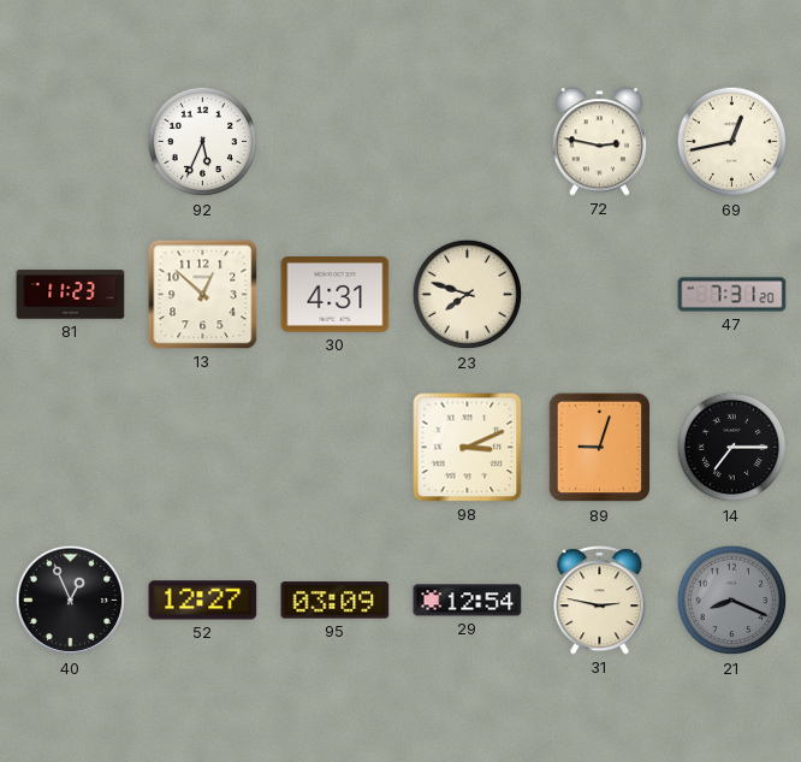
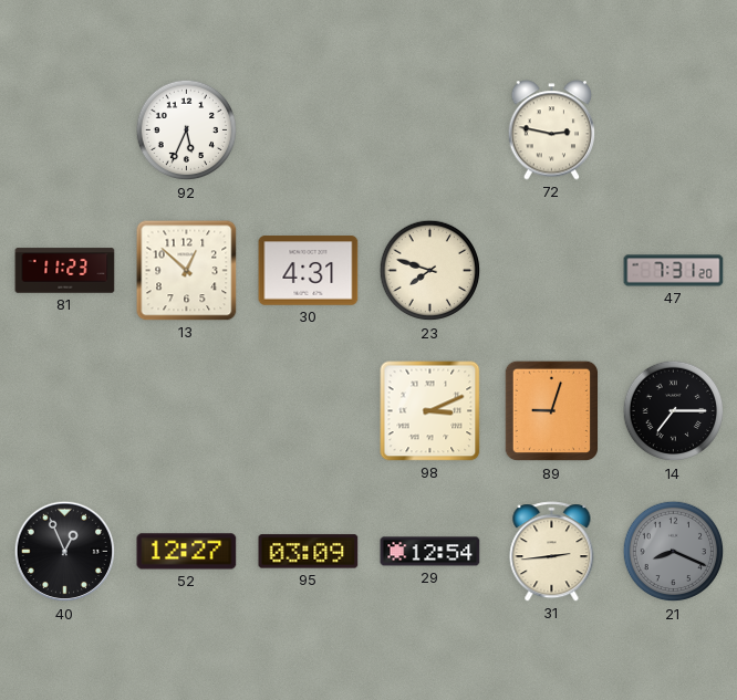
69: 12:43 -> none (732, 142)
31: 2:47 -> 2:44 (552, 552)
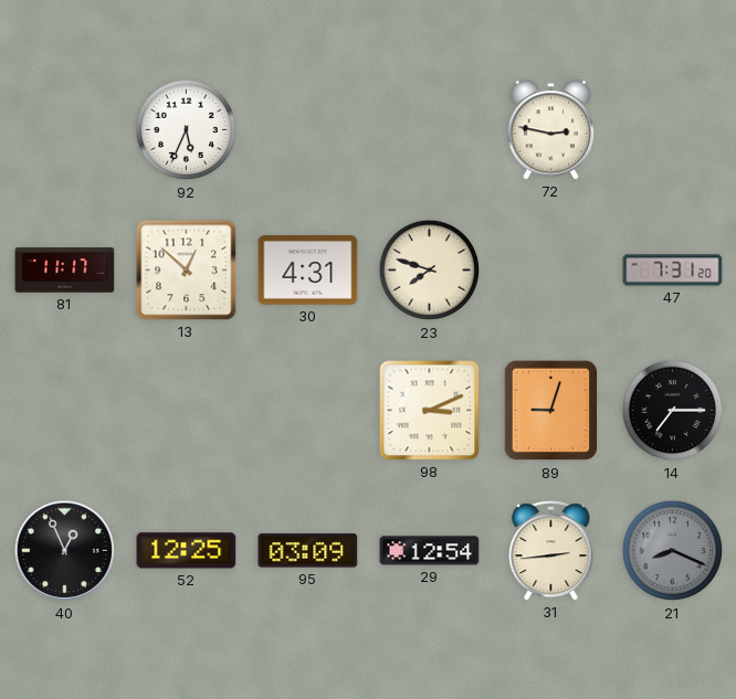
81: 11:23 -> 11:17 (65, 271)
52: 12:27 -> 12:25 (187, 551)
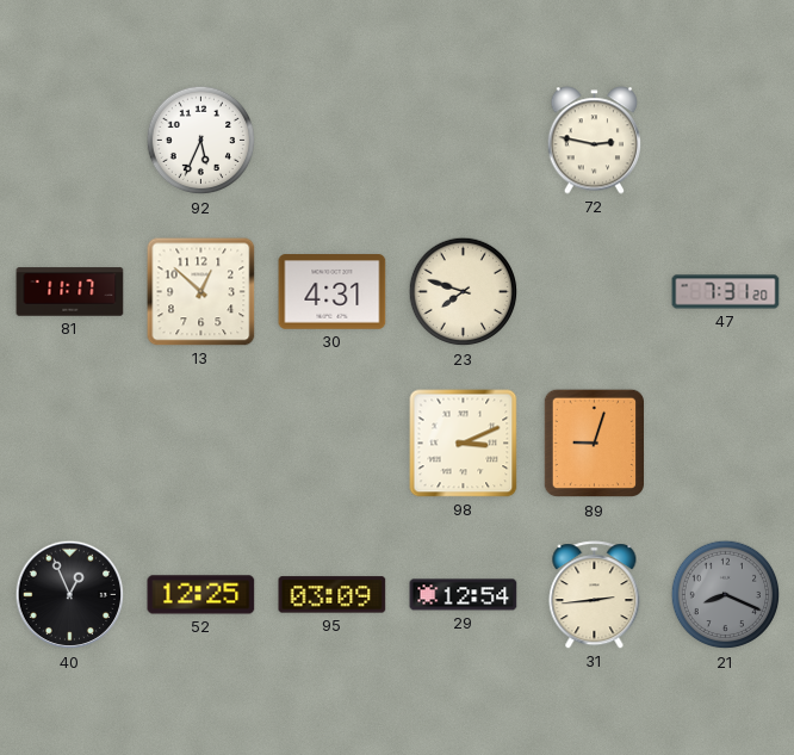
14: 7:15 -> none (673, 411)
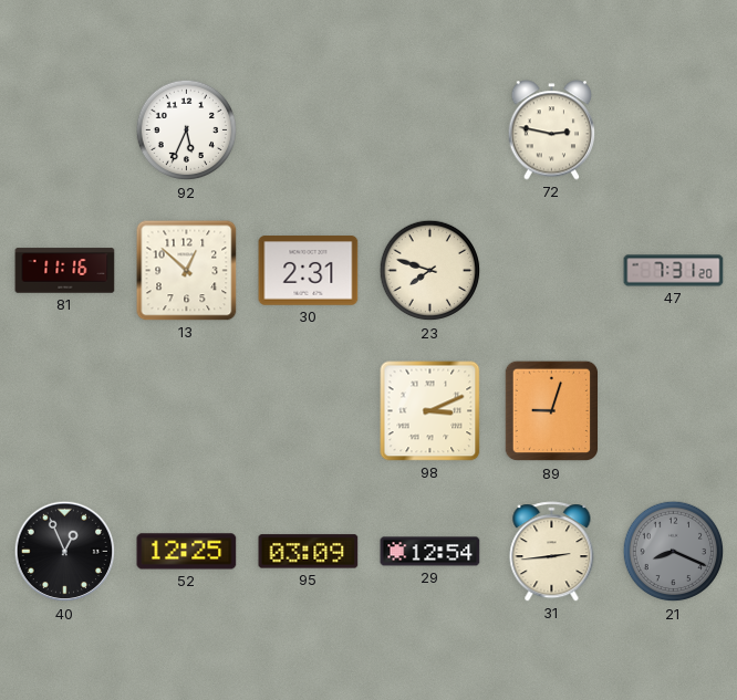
81: 11:17 -> 11:16 (65, 271)
30: 4:31 -> 2:31 (309, 271)
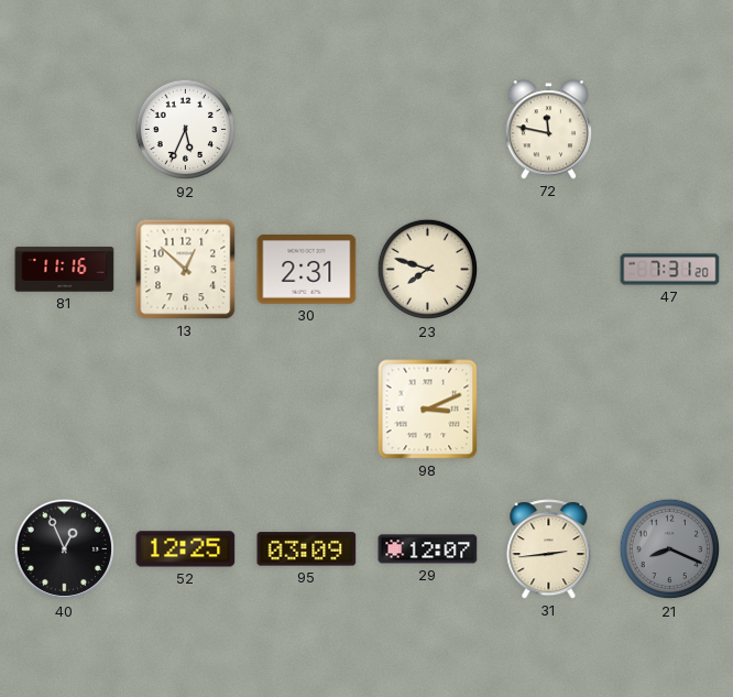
72: 2:47 -> 11:47 (549, 130)
89: 9:03 -> none (551, 411)
29: 12:54 -> 12:07 (428, 549)
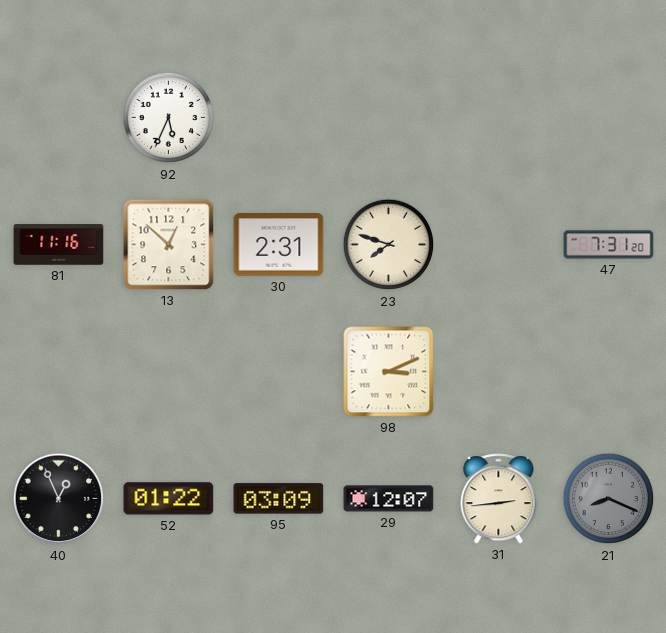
72: 11:47 -> none (549, 130)
52: 12:25 -> 01:22 (169, 499)
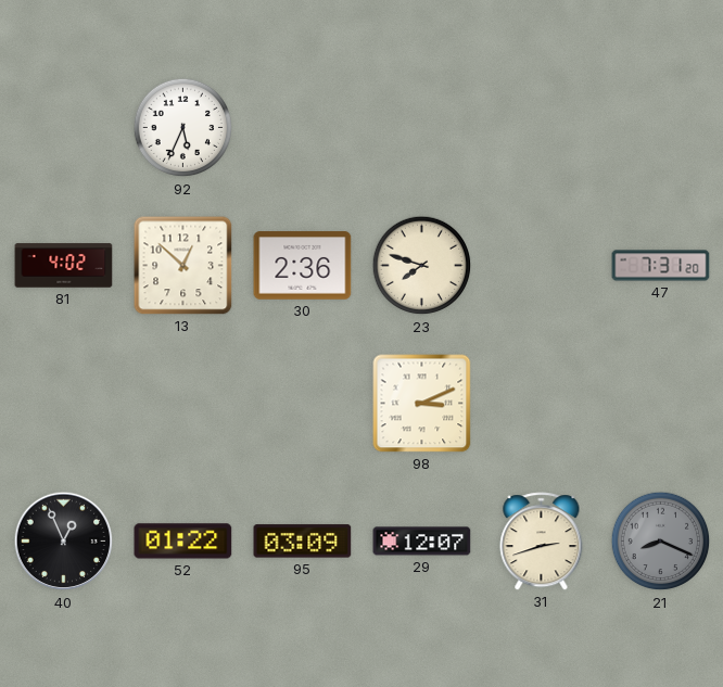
81: 11:16 -> 4:02 (64, 266)
30: 2:31 -> 2:36 (303, 266)
31: 2:44 -> 2:42 (542, 542)
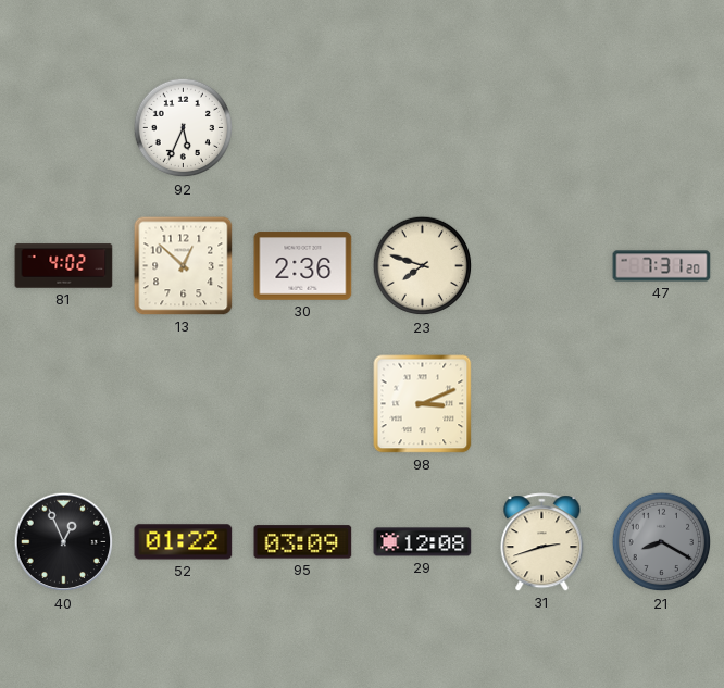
29: 12:07 -> 12:08 (423, 542)
21: 8:19 -> 8:20 (662, 542)
